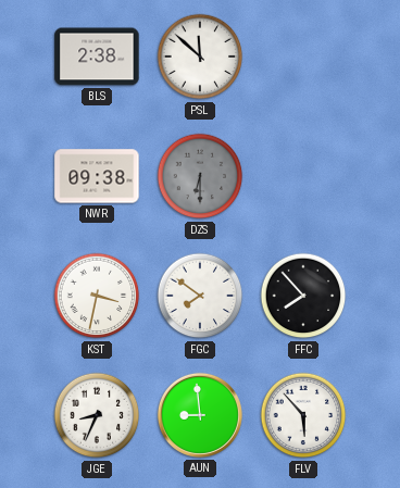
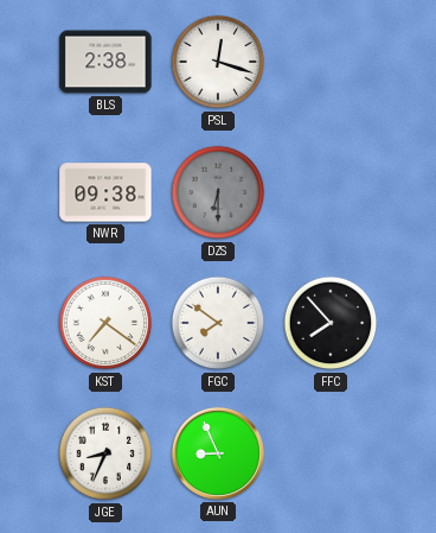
PSL: 11:52 -> 12:18 (218, 62)
KST: 3:32 -> 7:21 (105, 323)
AUN: 8:59 -> 8:56 (218, 453)
FLV: 5:53 -> none (303, 415)
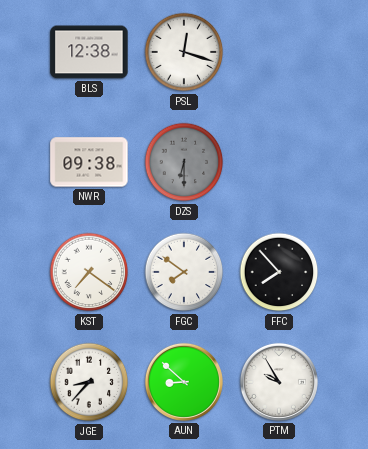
BLS: 2:38 -> 12:38 (89, 52)
JGE: 8:34 -> 8:37 (89, 382)
AUN: 8:56 -> 8:52 (184, 382)
PTM: none -> 9:55 (279, 382)
